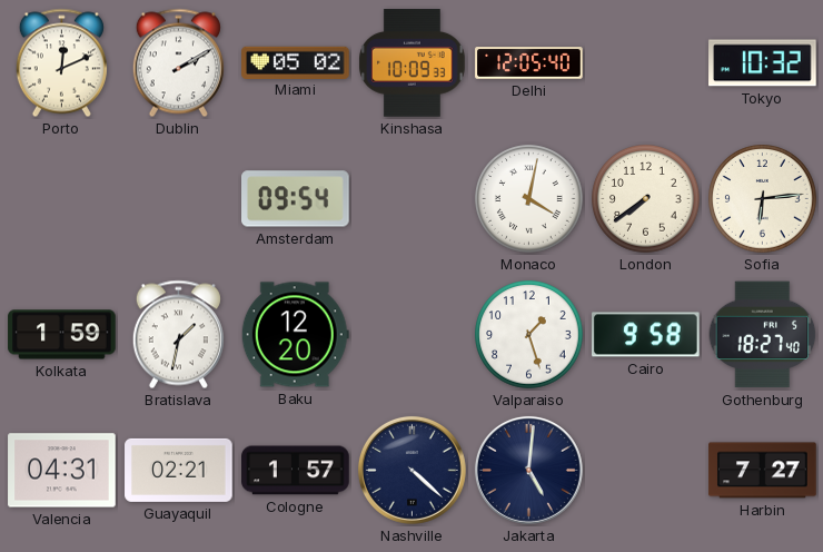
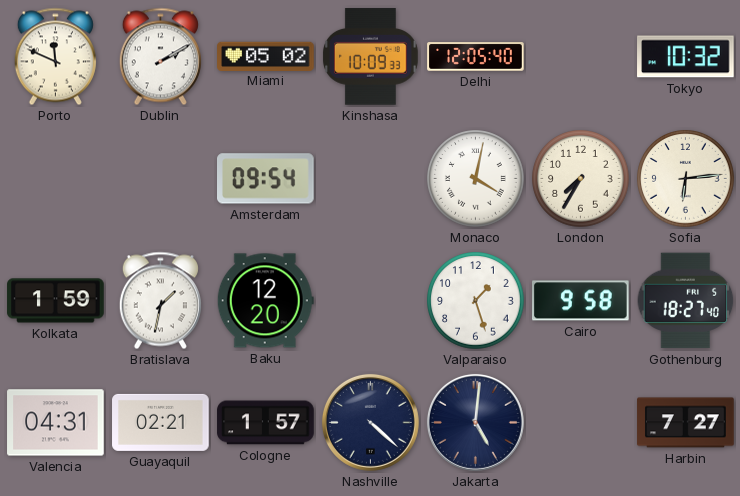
Porto: 12:11 -> 11:49 (55, 57)
London: 7:39 -> 7:35 (581, 179)
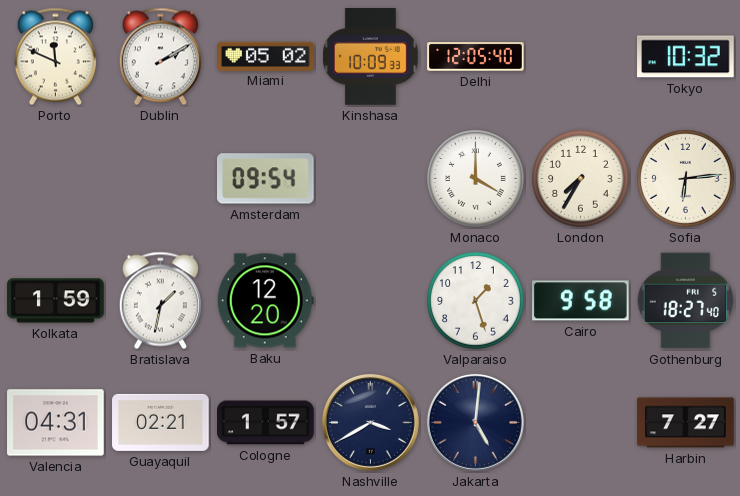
Monaco: 4:02 -> 4:00 (476, 179)
Nashville: 4:22 -> 3:40 (370, 422)
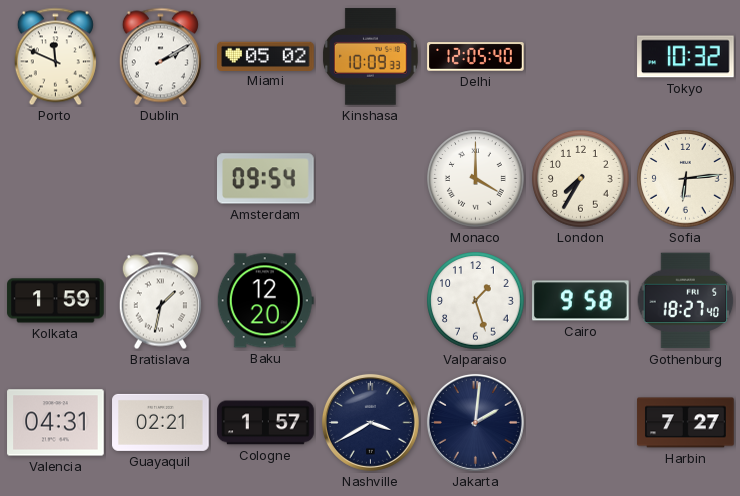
Jakarta: 5:01 -> 2:01 (475, 422)
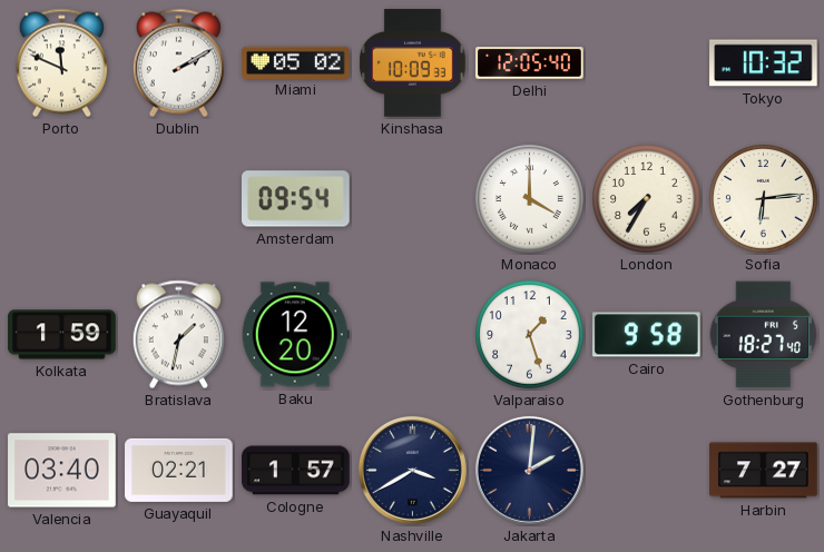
Valencia: 04:31 -> 03:40 (62, 471)
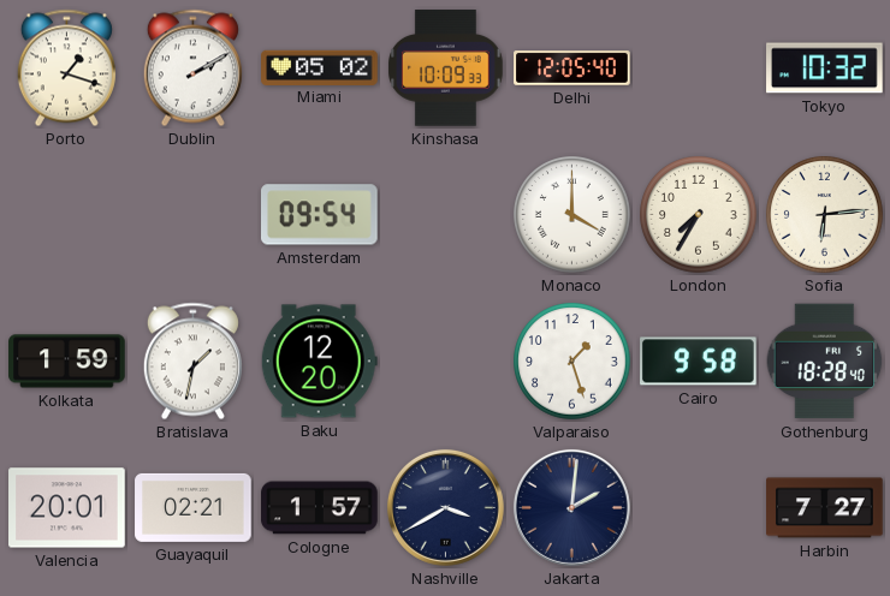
Porto: 11:49 -> 1:18 (66, 68)
Gothenburg: 18:27 -> 18:28 (825, 362)
Valencia: 03:40 -> 20:01 (67, 508)
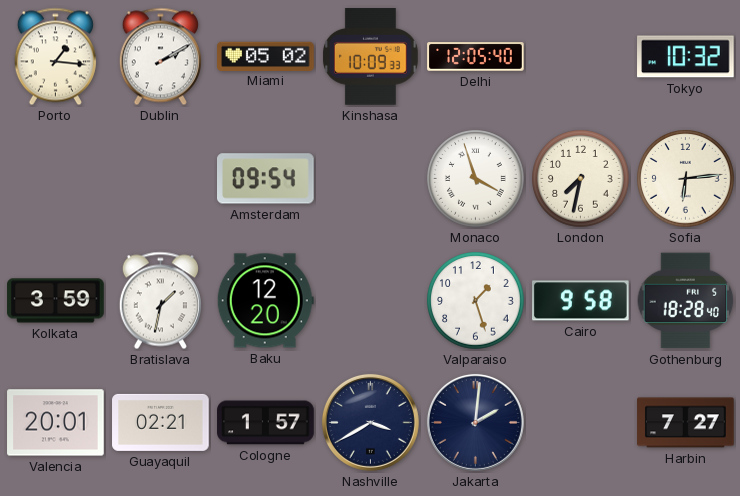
Porto: 1:18 -> 1:16 (55, 57)
Monaco: 4:00 -> 3:57 (476, 179)
London: 7:35 -> 7:32 (581, 179)
Kolkata: 1:59 -> 3:59 (56, 301)
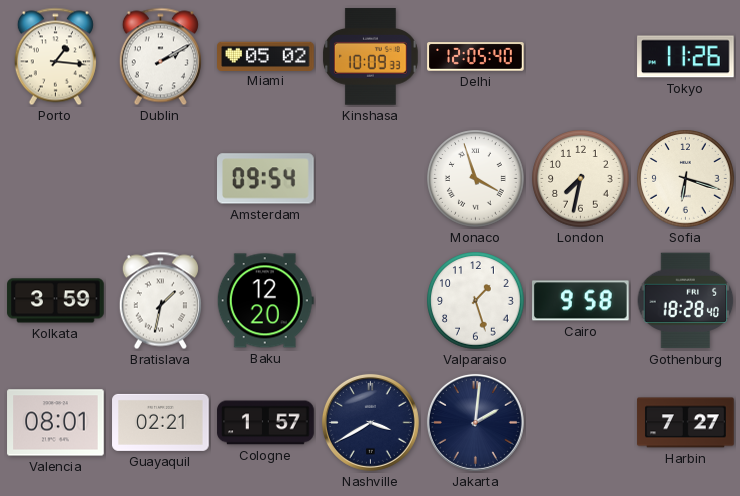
Tokyo: 10:32 -> 11:26 (686, 57)
Sofia: 6:14 -> 6:18 (686, 179)
Valencia: 20:01 -> 08:01 (56, 423)
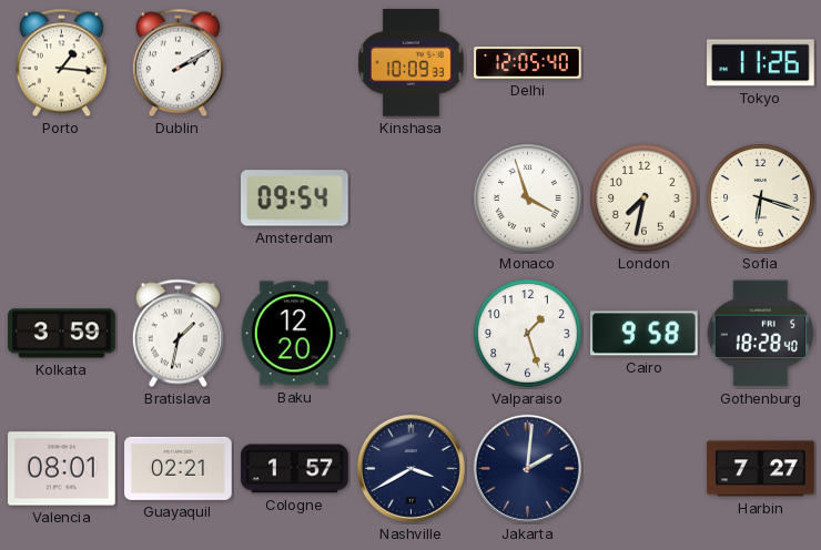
Miami: 05:02 -> none (266, 56)
